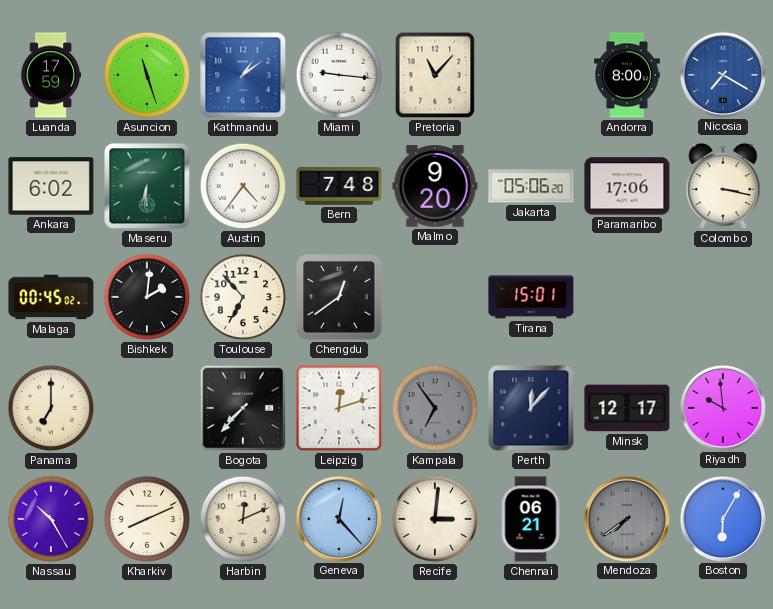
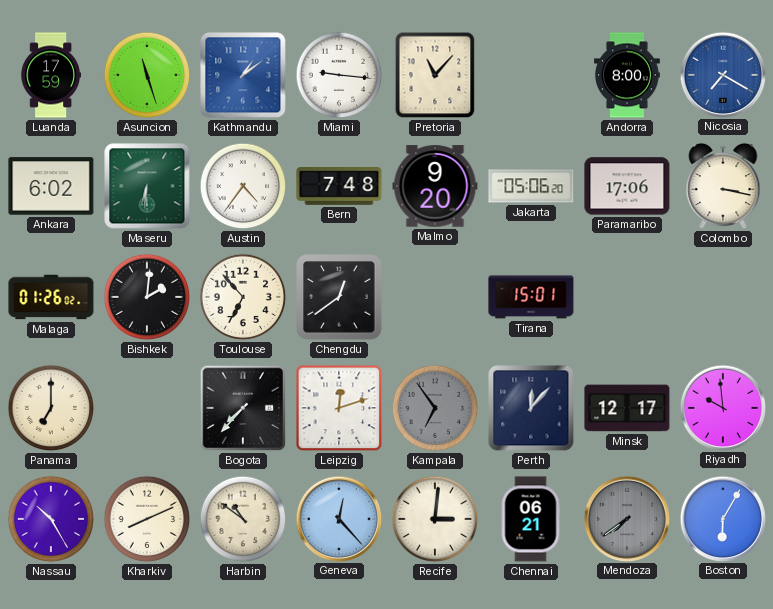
Malaga: 00:45 -> 01:26 (51, 297)
Harbin: 12:11 -> 10:51 (243, 519)
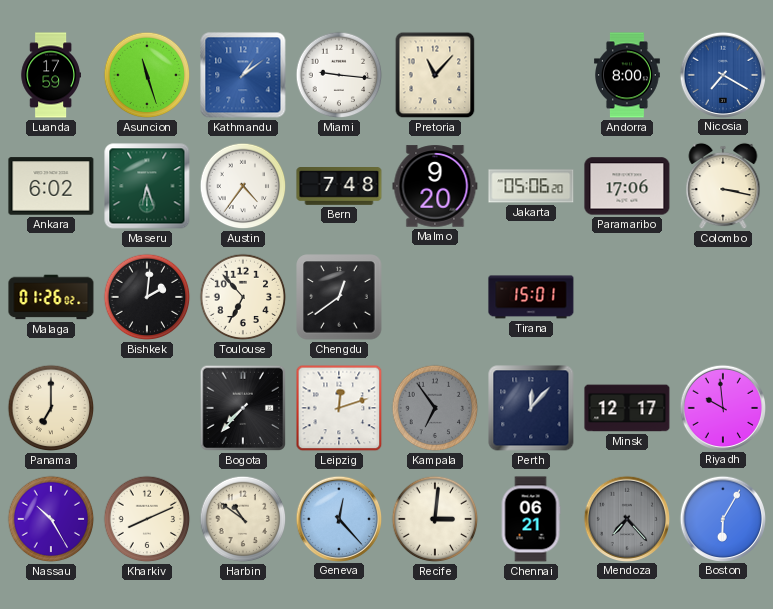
Maseru: 6:31 -> 6:27 (147, 186)
Mendoza: 7:39 -> 7:23 (626, 518)
